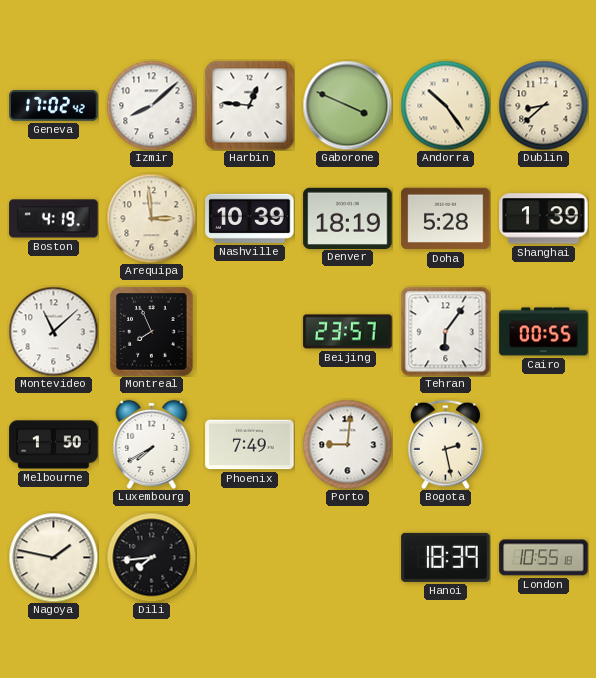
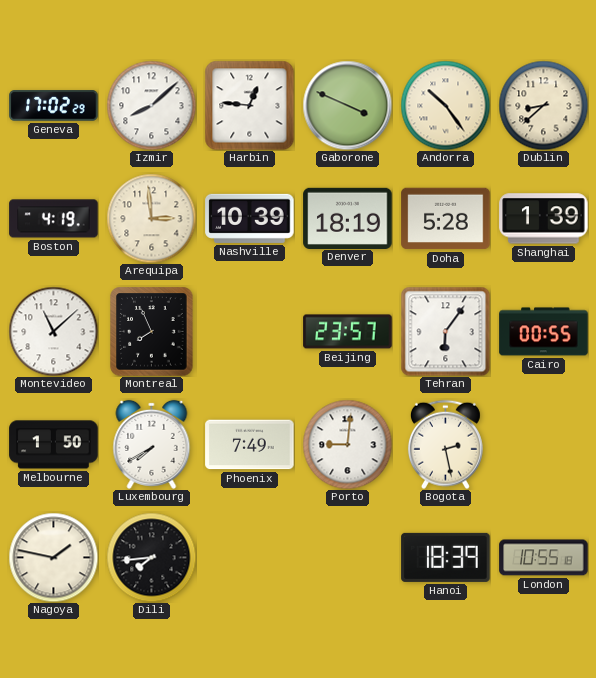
Geneva: 17:02:42 -> 17:02:29 (54, 106)
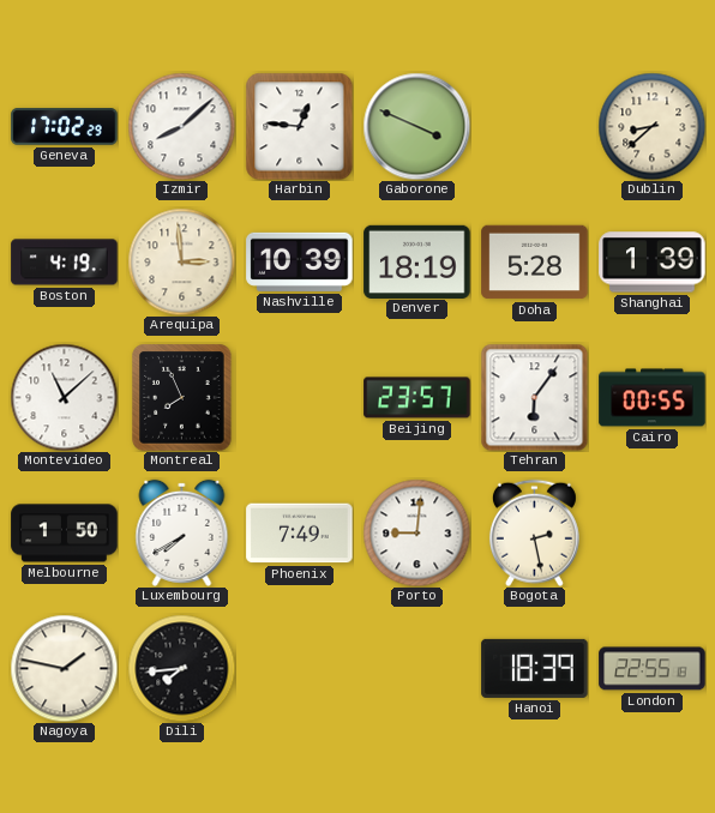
Andorra: 10:24 -> none (445, 105)
London: 10:55 -> 22:55 (653, 669)
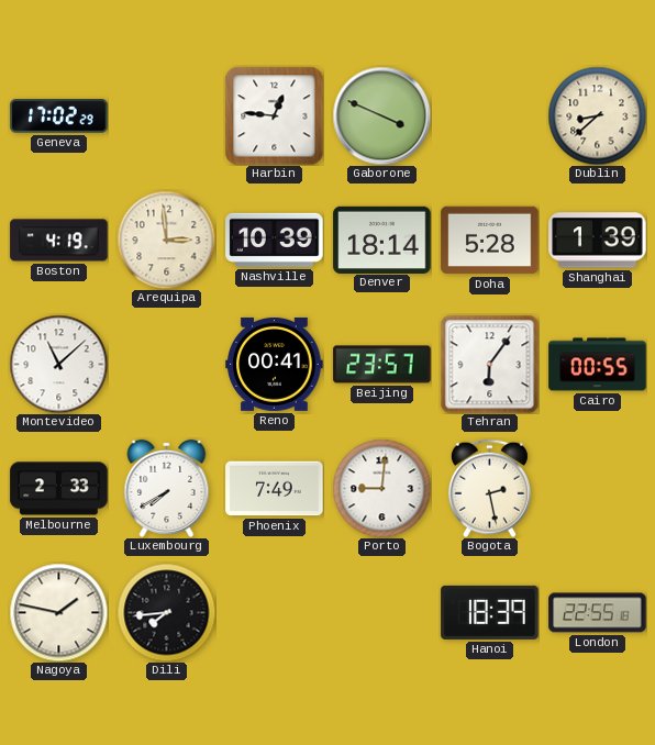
Izmir: 8:08 -> none (181, 126)
Denver: 18:19 -> 18:14 (382, 240)
Montreal: 7:56 -> none (182, 398)
Reno: none -> 00:41 (275, 364)
Melbourne: 1:50 -> 2:33 (59, 489)
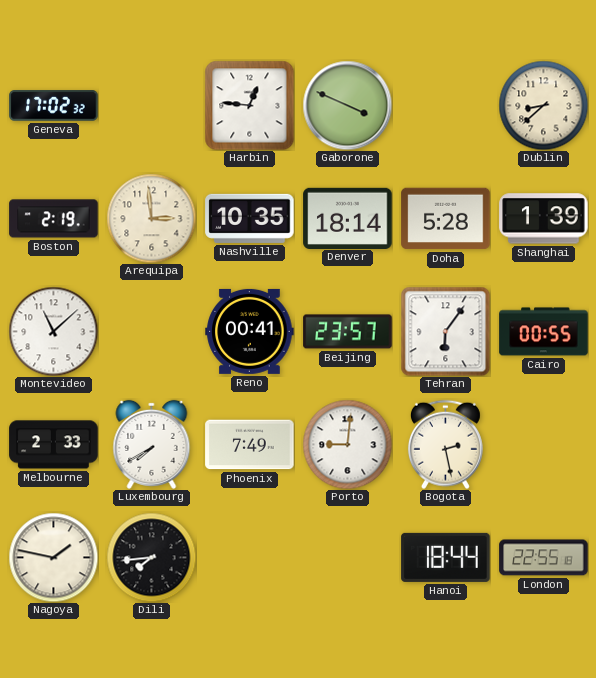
Geneva: 17:02:29 -> 17:02:32 (54, 106)
Boston: 4:19 -> 2:19 (54, 219)
Nashville: 10:39 -> 10:35 (250, 218)
Hanoi: 18:39 -> 18:44 (446, 557)
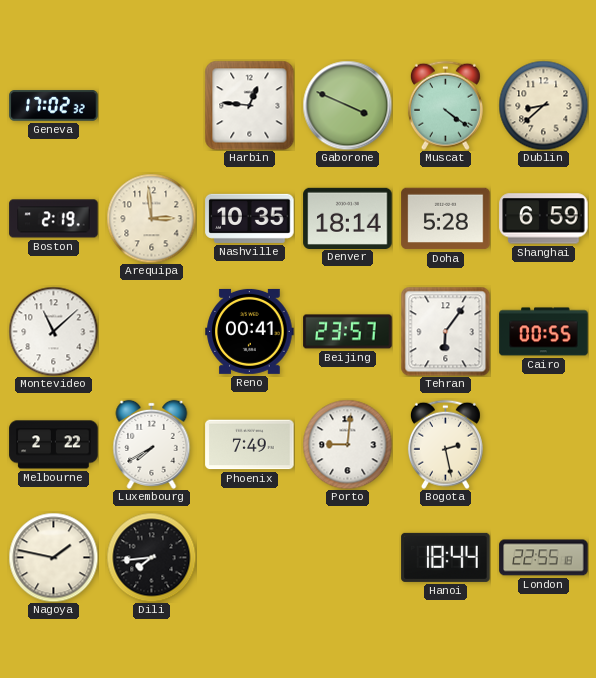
Muscat: none -> 4:21 (445, 105)
Shanghai: 1:39 -> 6:59 (544, 219)
Melbourne: 2:33 -> 2:22 (54, 445)
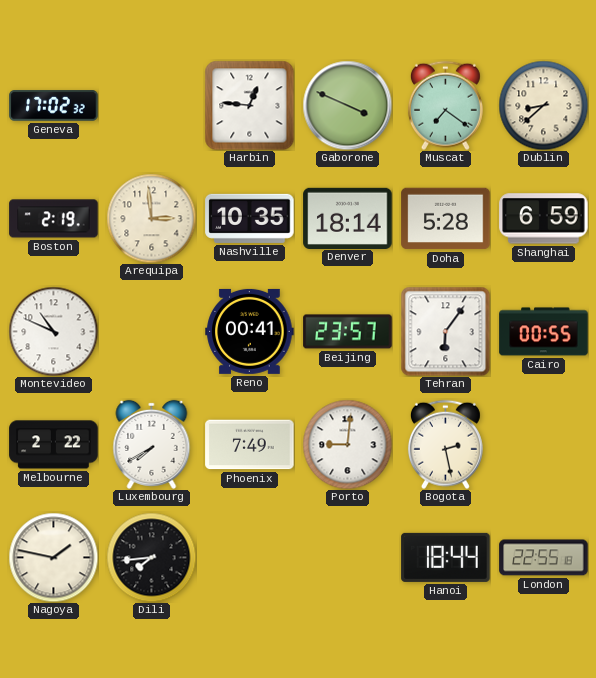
Muscat: 4:21 -> 7:21 (445, 105)
Montevideo: 11:08 -> 10:49 (53, 331)
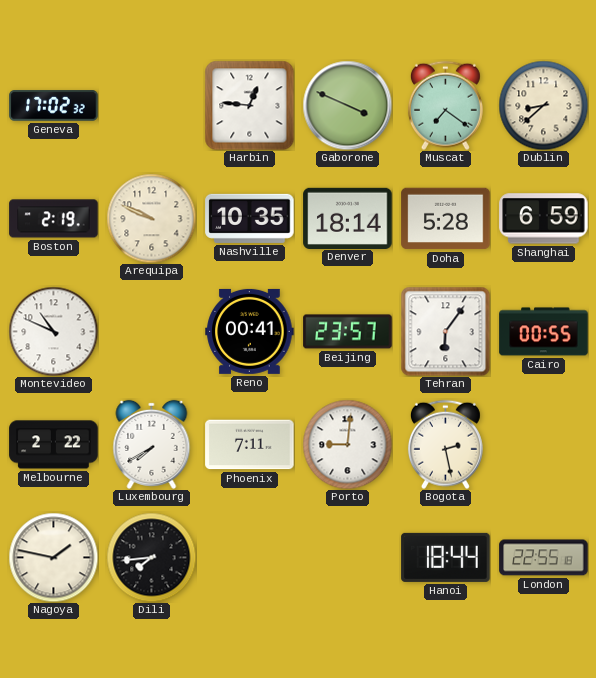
Arequipa: 2:59 -> 9:49 (151, 218)
Phoenix: 7:49 -> 7:11 (250, 445)
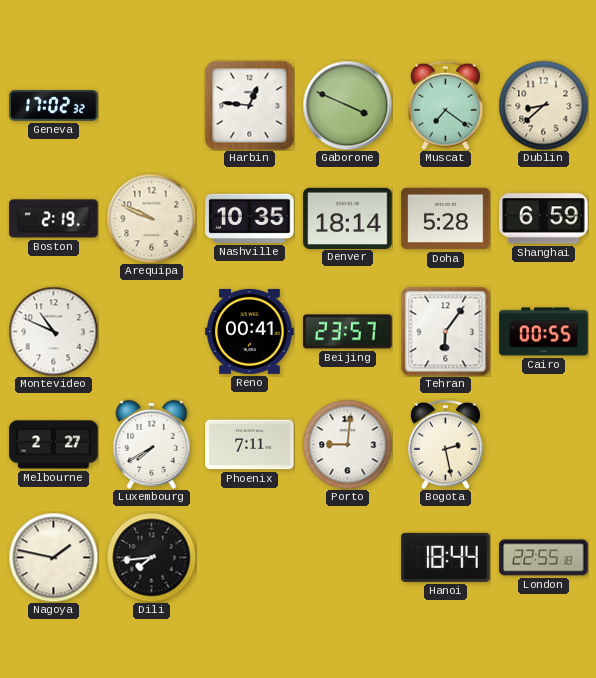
Melbourne: 2:22 -> 2:27 (54, 445)
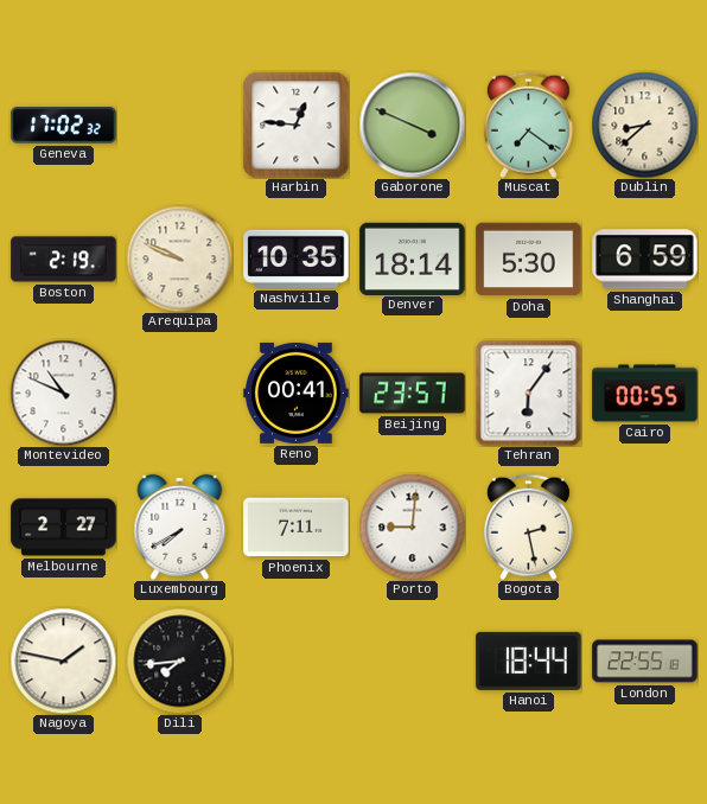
Doha: 5:28 -> 5:30 (529, 260)
